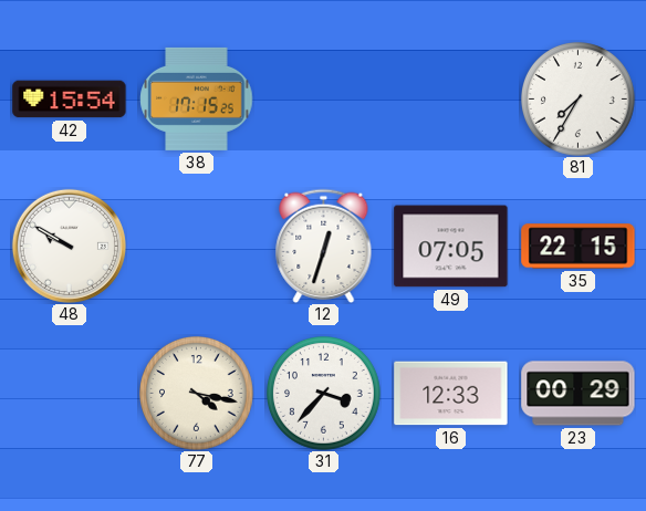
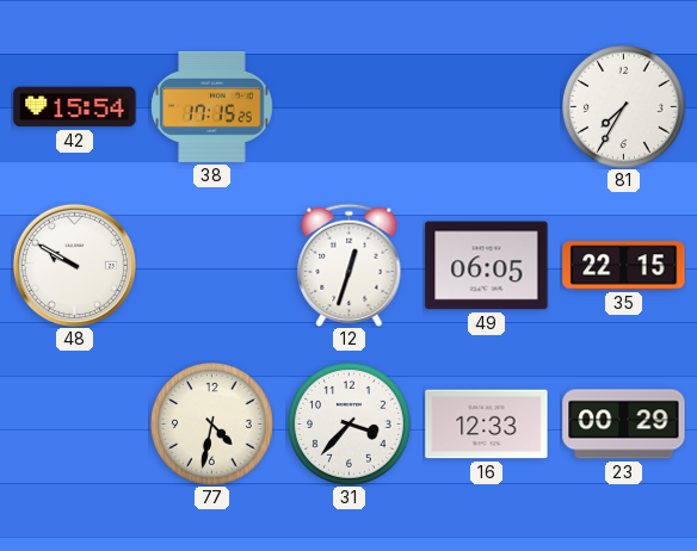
49: 07:05 -> 06:05 (487, 266)
77: 4:17 -> 4:32 (212, 425)
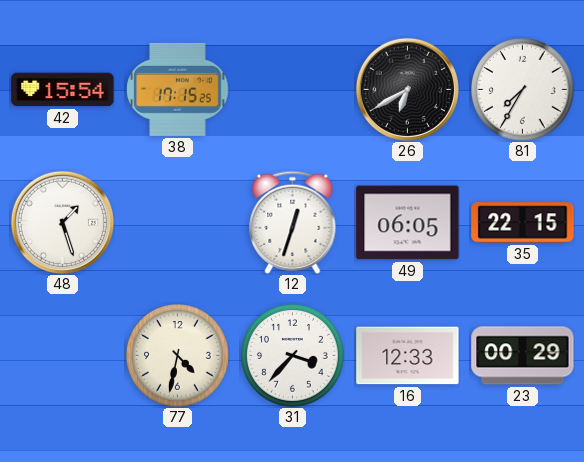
26: none -> 6:40 (407, 89)
48: 9:50 -> 1:27 (62, 222)
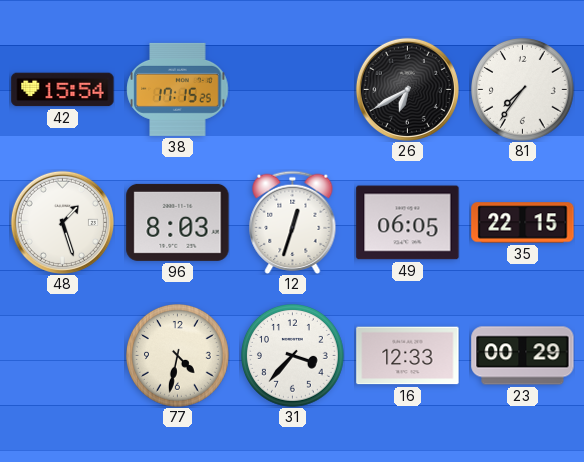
81: 7:35 -> 7:36 (523, 90)
96: none -> 8:03 (178, 222)
